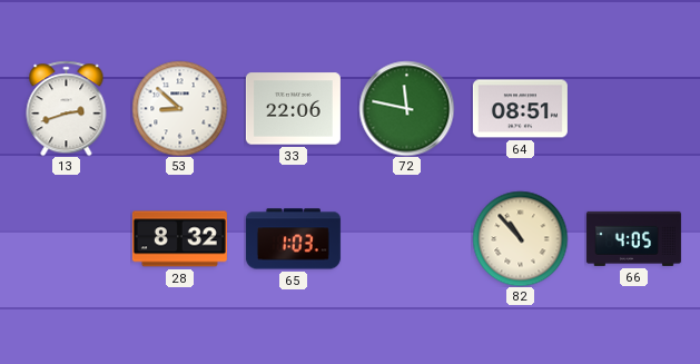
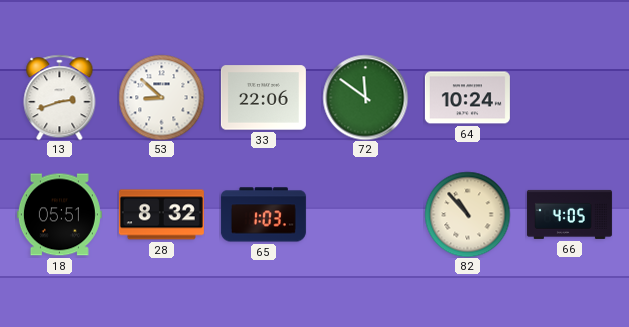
72: 11:47 -> 11:51 (365, 97)
64: 08:51 -> 10:24 (467, 98)
18: none -> 05:51 (59, 215)
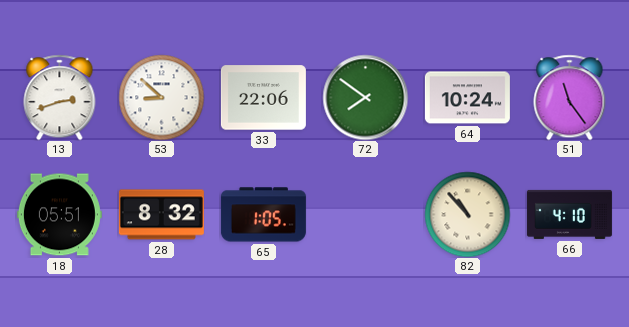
72: 11:51 -> 7:51 (365, 97)
51: none -> 11:24 (570, 97)
65: 1:03 -> 1:05 (263, 215)
66: 4:05 -> 4:10 (569, 214)
